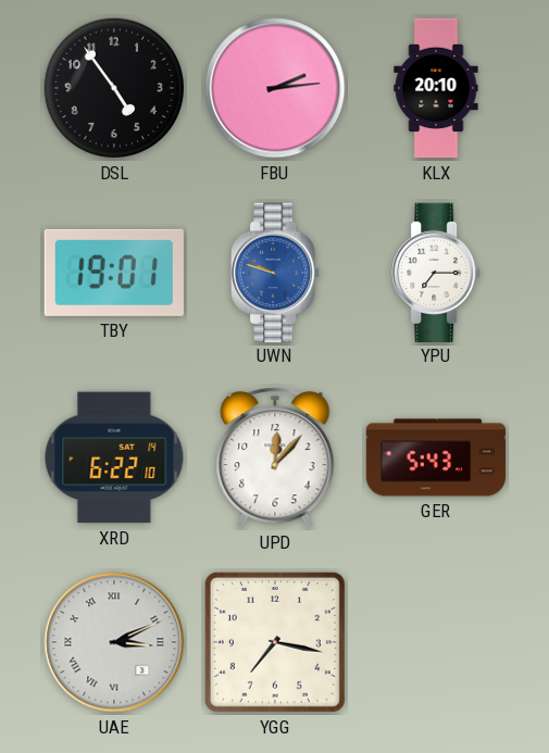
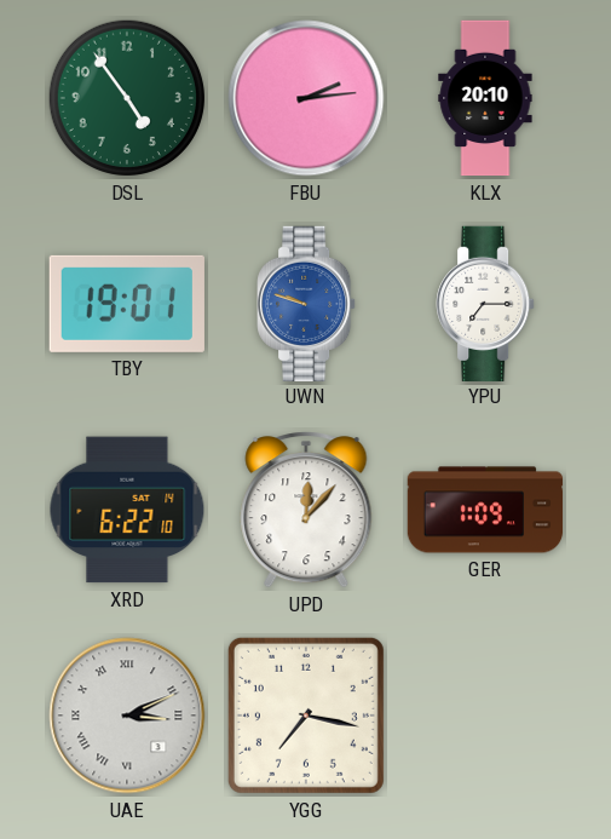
DSL dial: black -> green (127, 98)
GER: 5:43 -> 1:09 (485, 510)
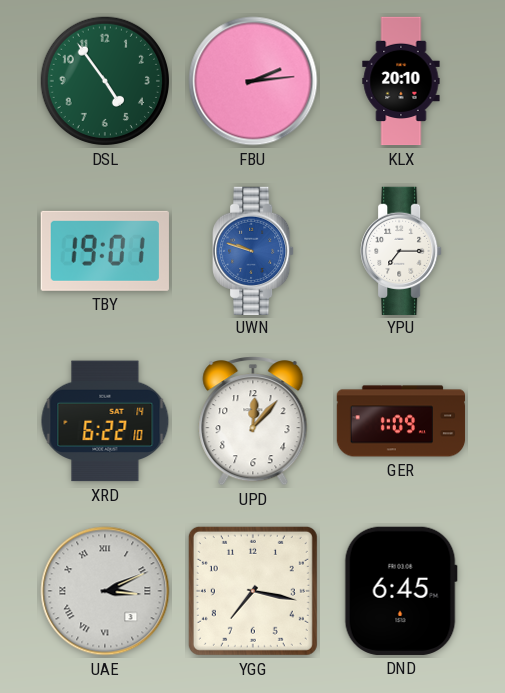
DND: none -> 6:45 (401, 591)
